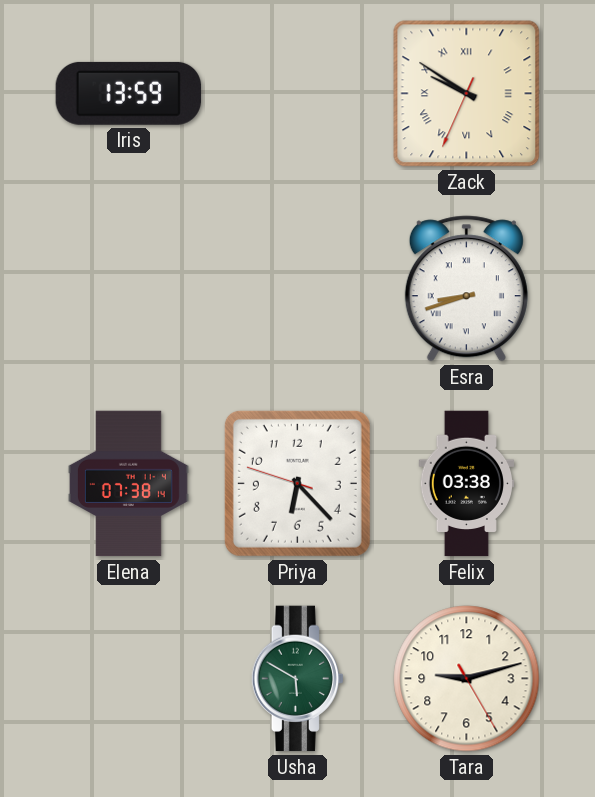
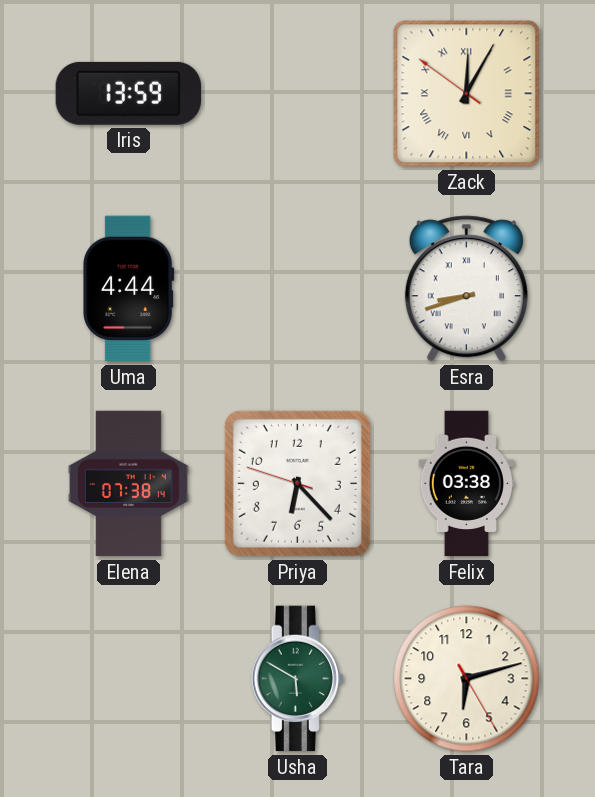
Zack: 9:50 -> 12:04 (467, 94)
Uma: none -> 4:44 (129, 289)
Tara: 9:12 -> 6:12 (467, 679)
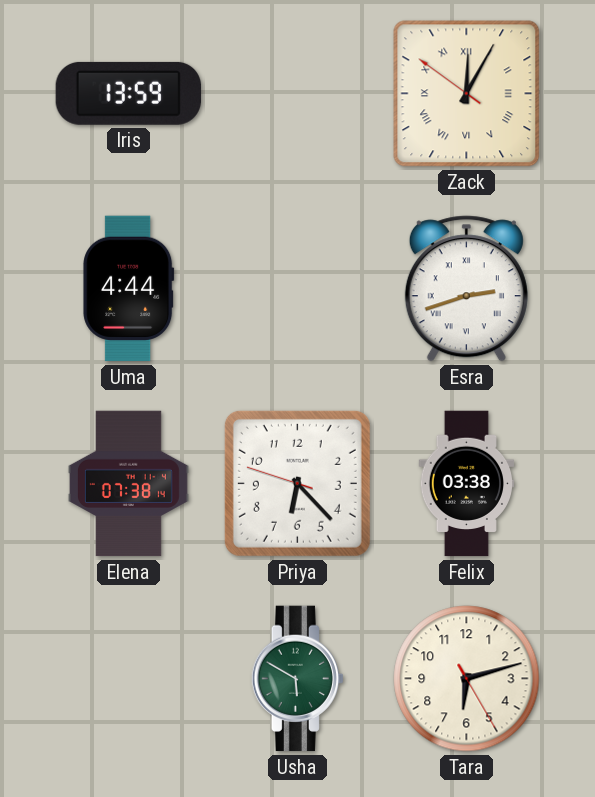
Esra: 8:42 -> 2:42 (466, 289)
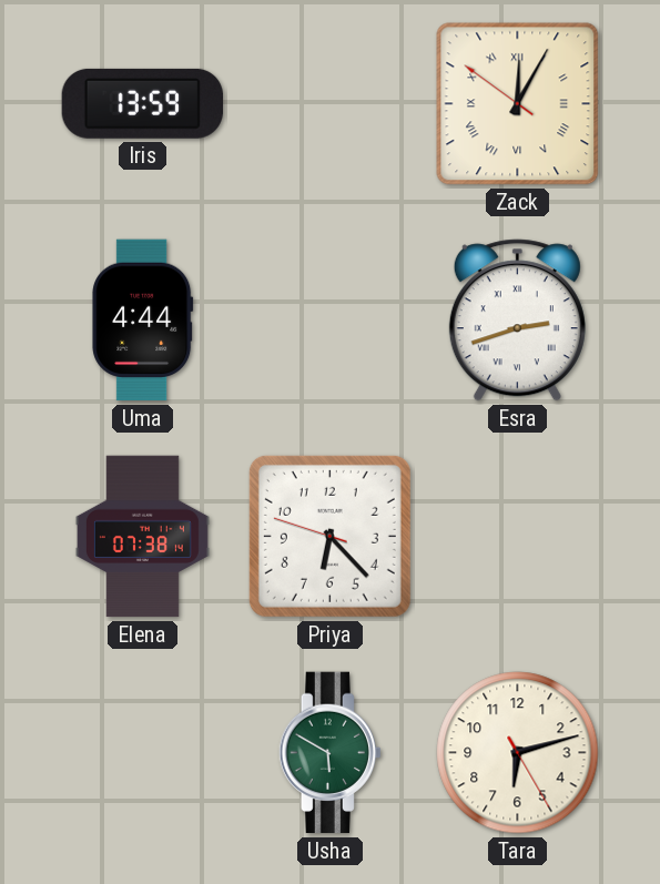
Felix: 03:38 -> none (467, 484)
